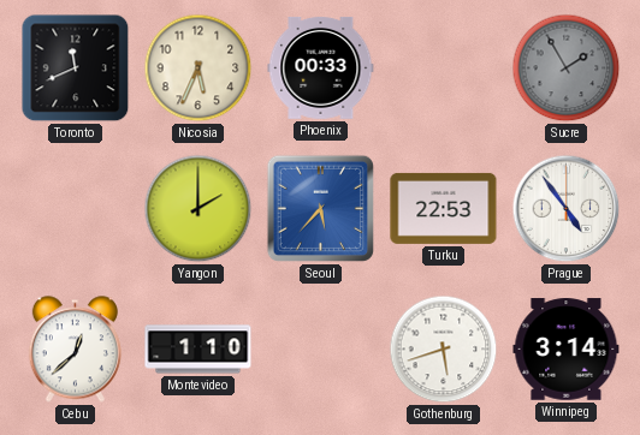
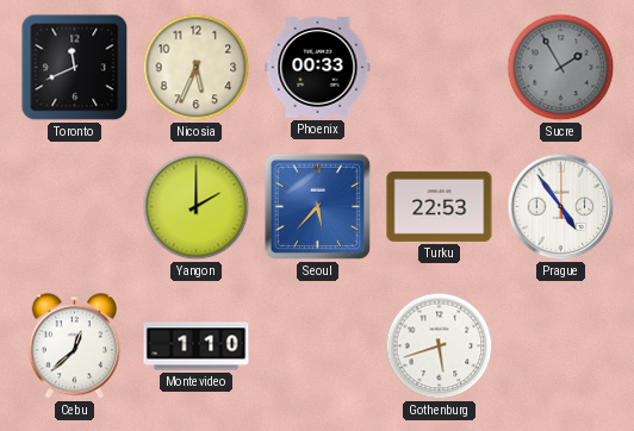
Winnipeg: 3:14 -> none (567, 350)
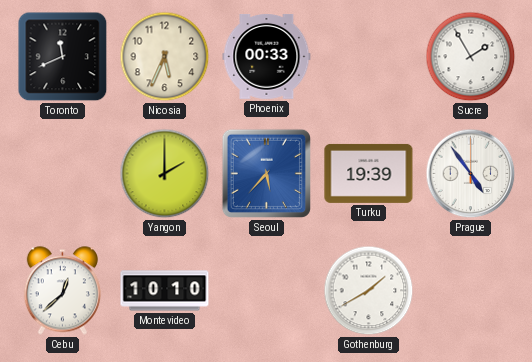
Sucre dial: grey -> white (471, 57)
Turku: 22:53 -> 19:39 (369, 173)
Montevideo: 1:10 -> 10:10 (165, 291)
Gothenburg: 5:42 -> 1:40 (369, 291)
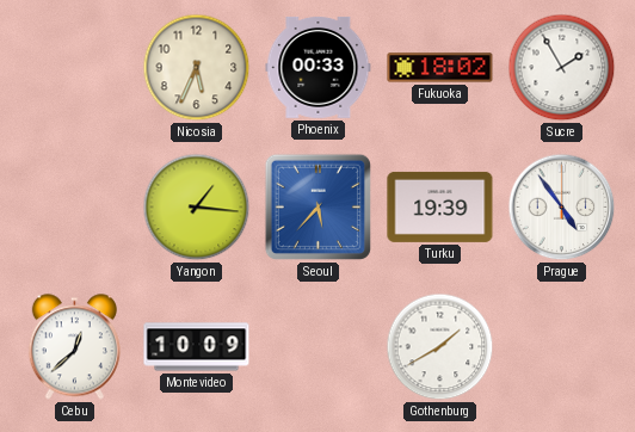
Toronto: 11:41 -> none (63, 57)
Fukuoka: none -> 18:02 (440, 68)
Yangon: 2:00 -> 1:16 (197, 208)
Montevideo: 10:10 -> 10:09 (197, 347)
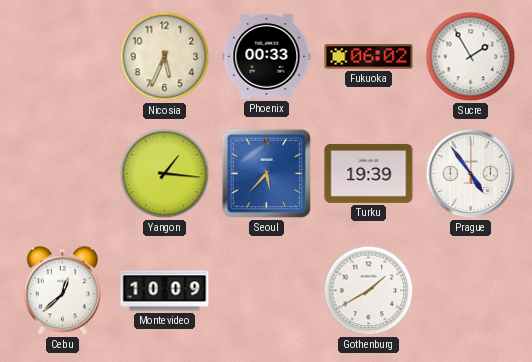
Fukuoka: 18:02 -> 06:02 (369, 57)
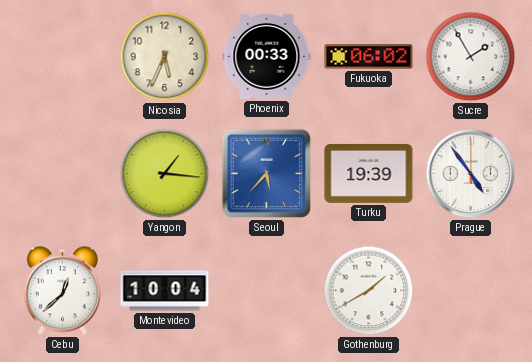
Montevideo: 10:09 -> 10:04 (165, 291)
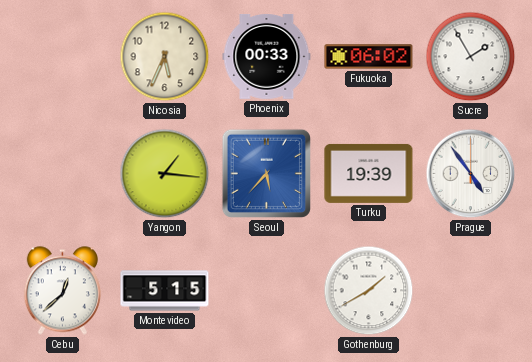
Montevideo: 10:04 -> 5:15 (165, 291)
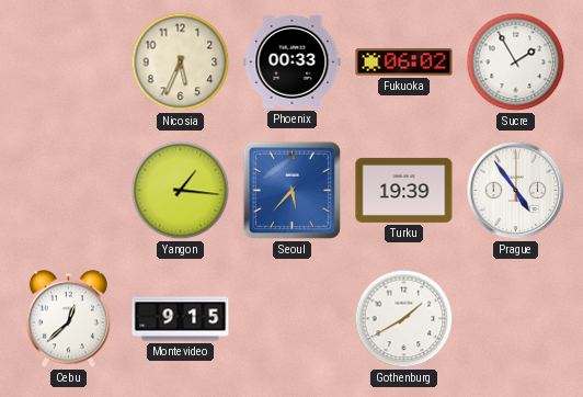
Montevideo: 5:15 -> 9:15 (181, 319)
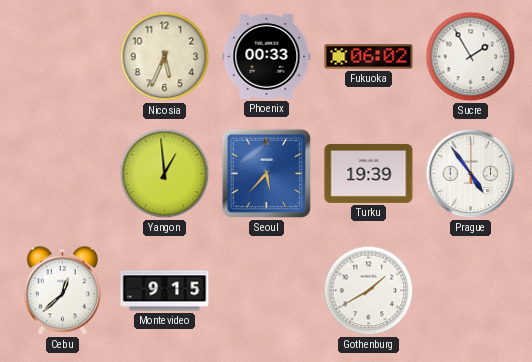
Yangon: 1:16 -> 12:59 (165, 174)
